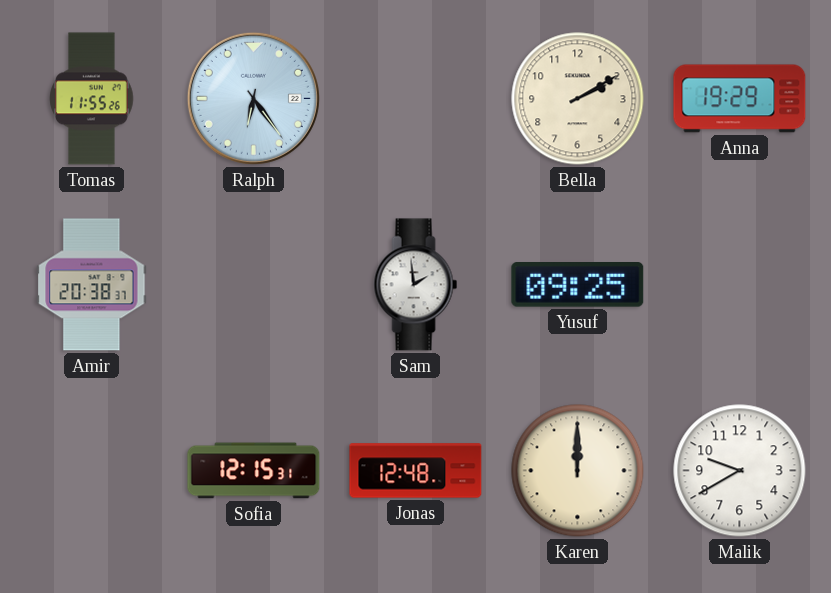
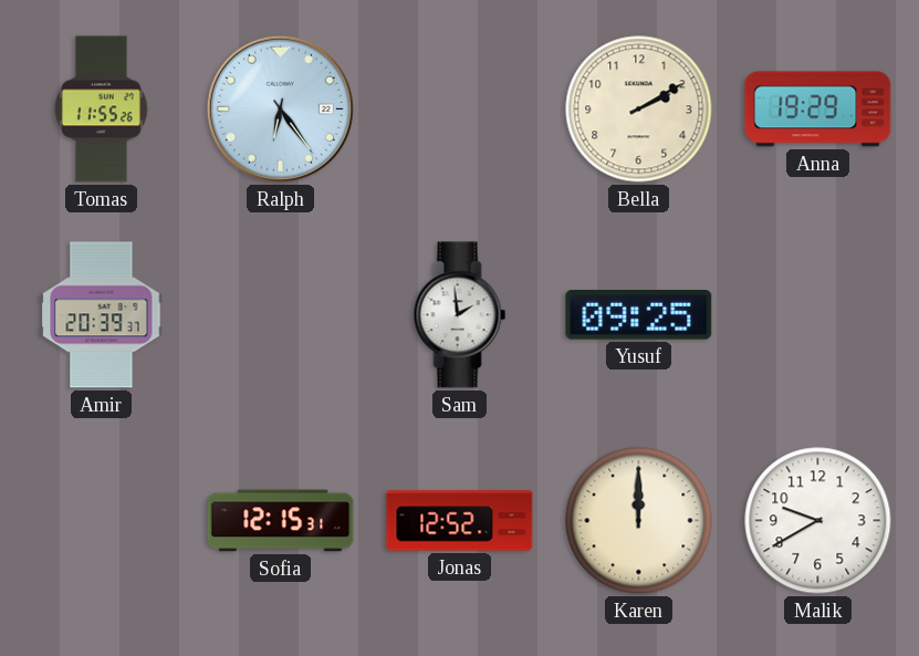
Amir: 20:38 -> 20:39 (102, 315)
Jonas: 12:48 -> 12:52 (460, 521)
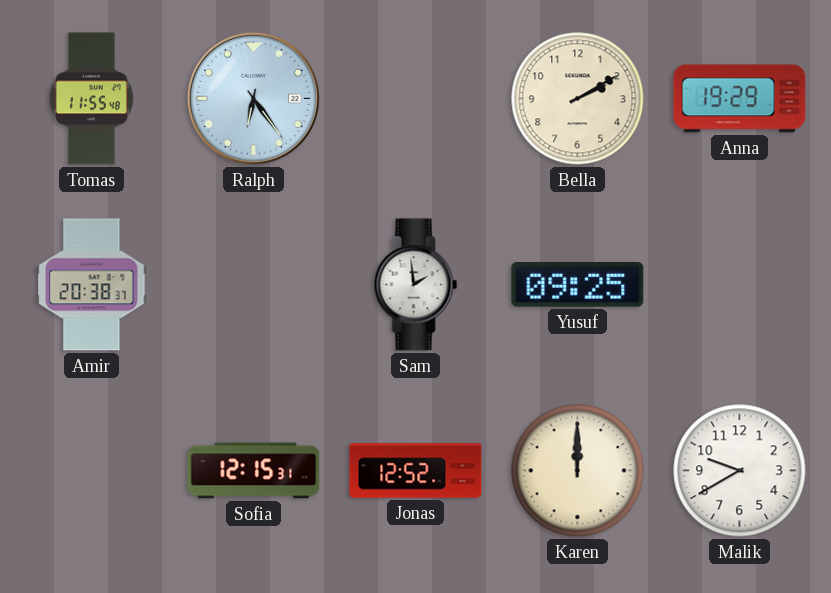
Tomas: 11:55:26 -> 11:55:48 (92, 99)
Amir: 20:39 -> 20:38 (92, 285)
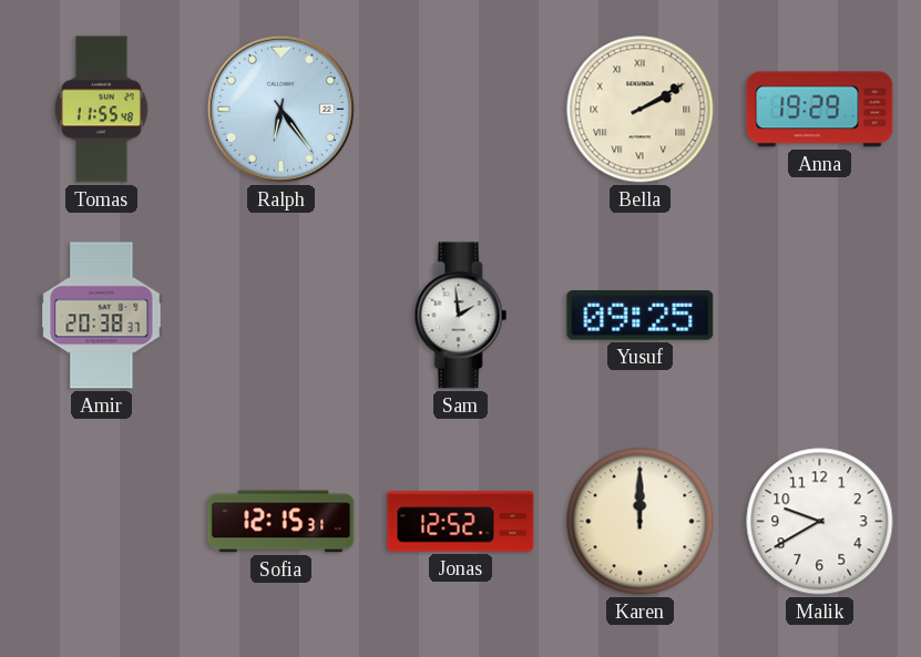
Bella numerals: Arabic -> Roman (641, 110)
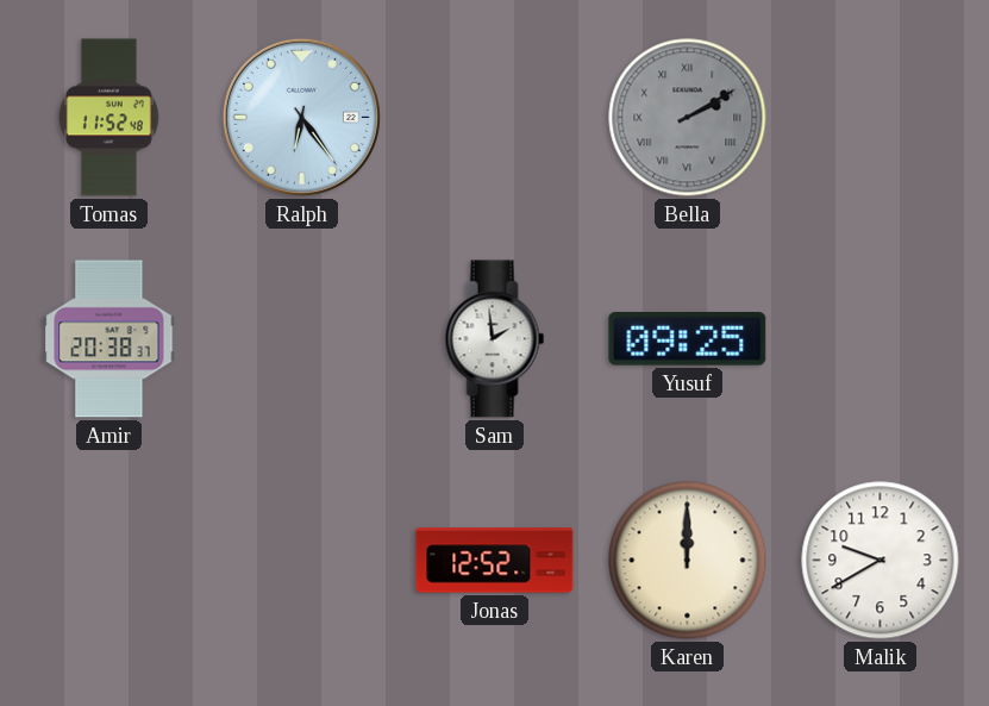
Tomas: 11:55 -> 11:52 (109, 118)
Bella dial: cream -> grey (688, 118)
Anna: 19:29 -> none (820, 110)
Sofia: 12:15 -> none (282, 522)
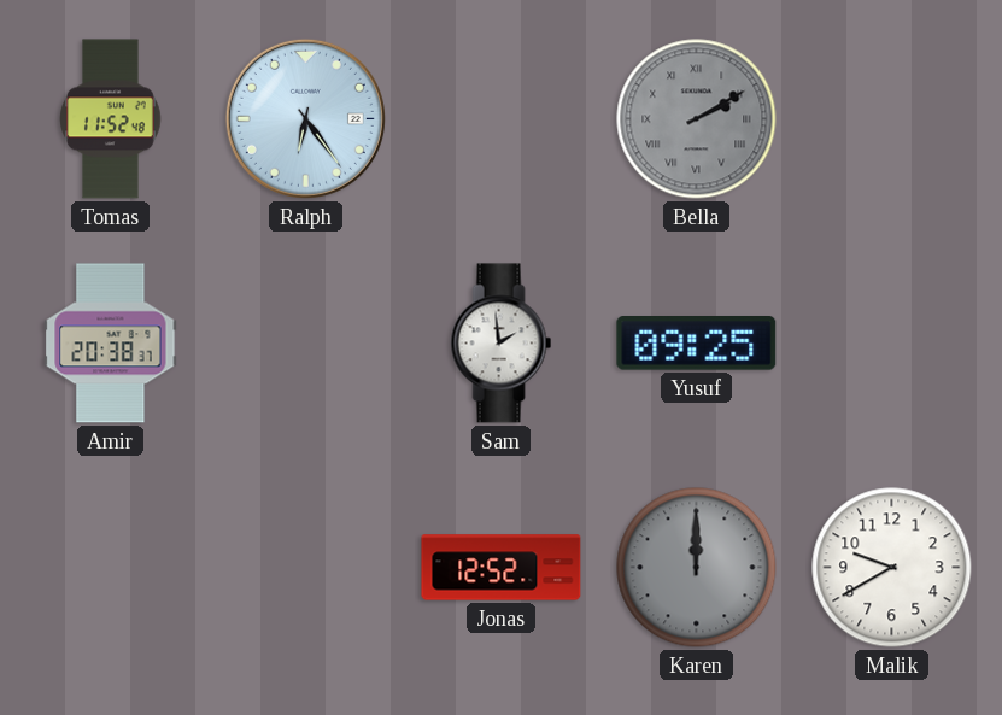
Karen dial: cream -> grey (697, 568)
